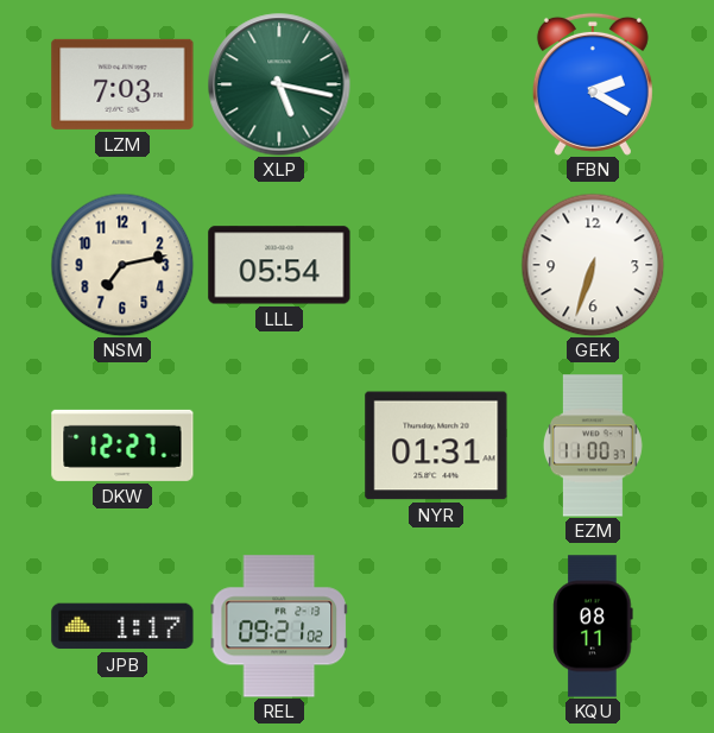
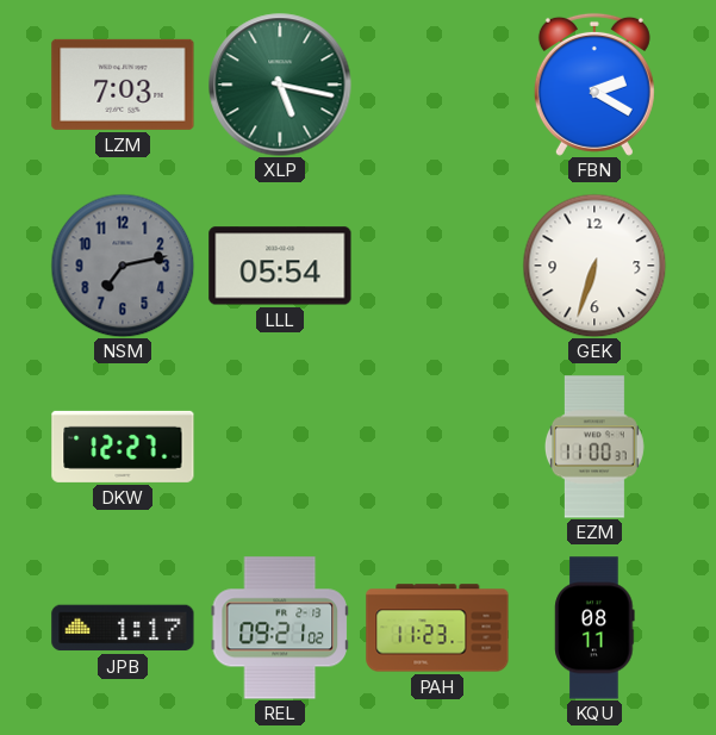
NSM dial: cream -> grey (123, 266)
NYR: 01:31 -> none (436, 446)
PAH: none -> 11:23 (437, 628)
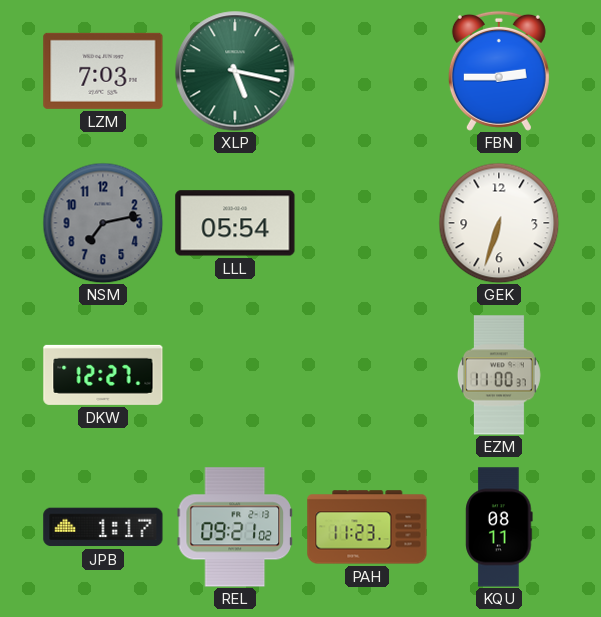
FBN: 2:20 -> 2:45 (499, 71)
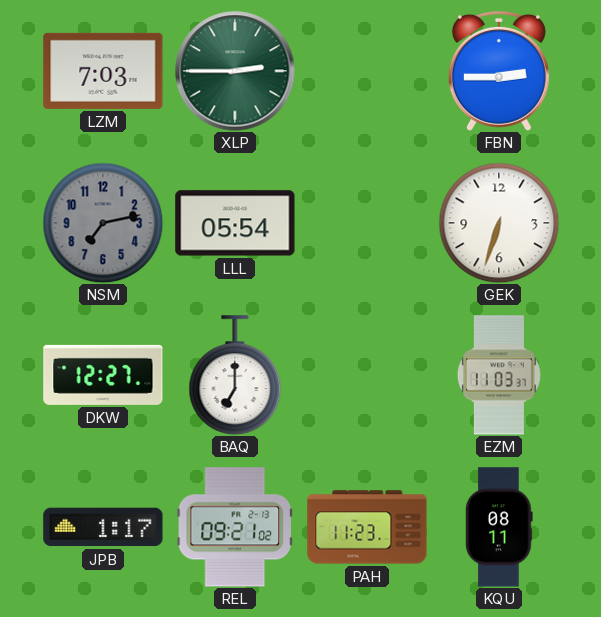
XLP: 5:17 -> 2:45 (235, 71)
BAQ: none -> 7:00 (235, 375)
EZM: 11:00 -> 11:03 (499, 375)
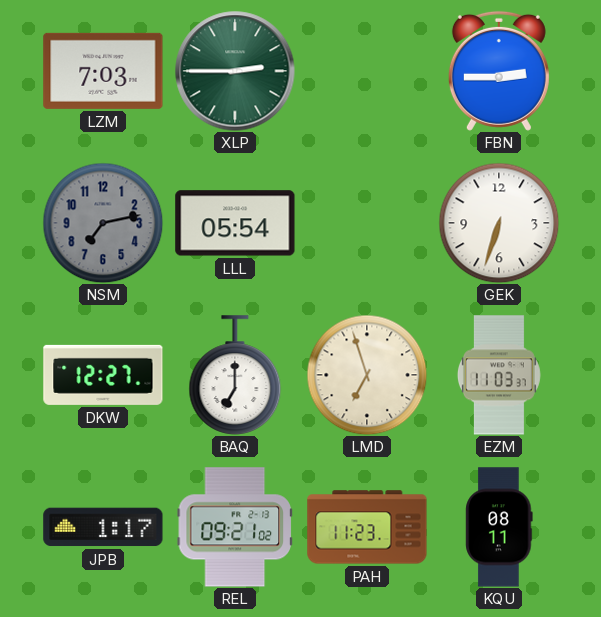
LMD: none -> 6:57 (367, 375)
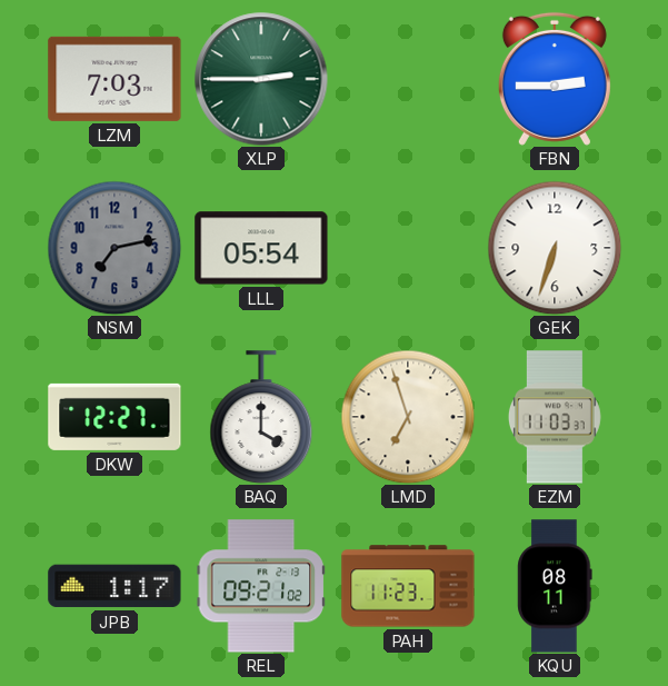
BAQ: 7:00 -> 4:00 (261, 417)
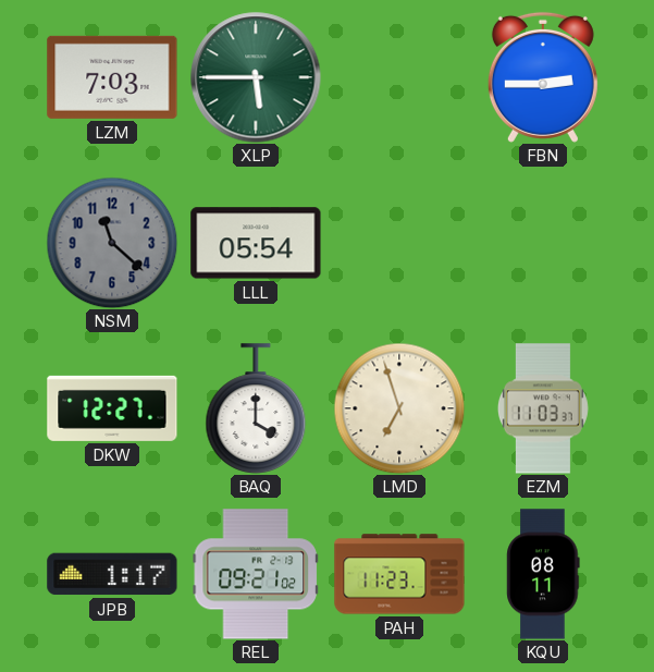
XLP: 2:45 -> 5:45 (256, 77)
NSM: 7:13 -> 11:22 (112, 243)
GEK: 6:33 -> none (555, 248)
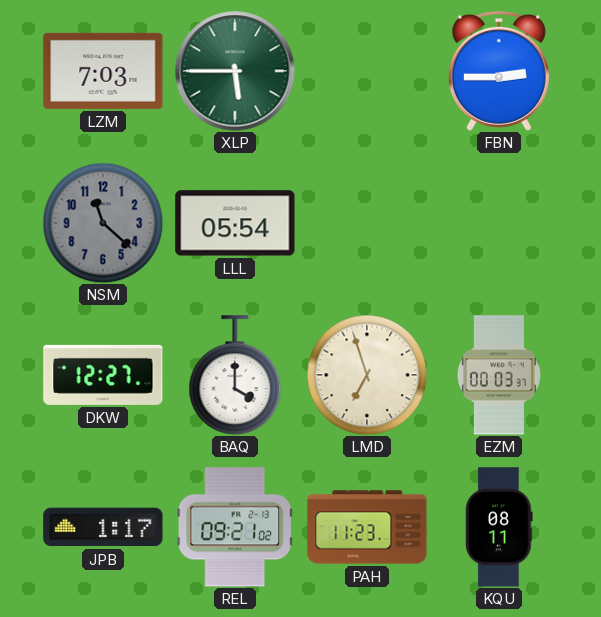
EZM: 11:03 -> 00:03 (499, 375)
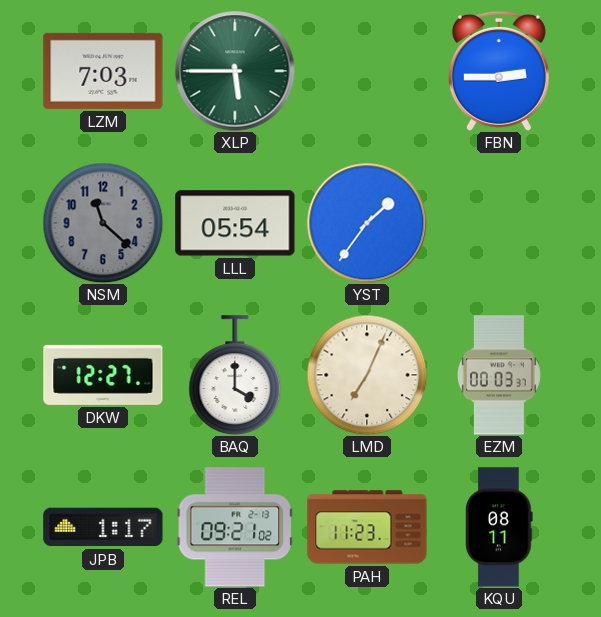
YST: none -> 1:36 (367, 223)
LMD: 6:57 -> 7:04 (367, 375)
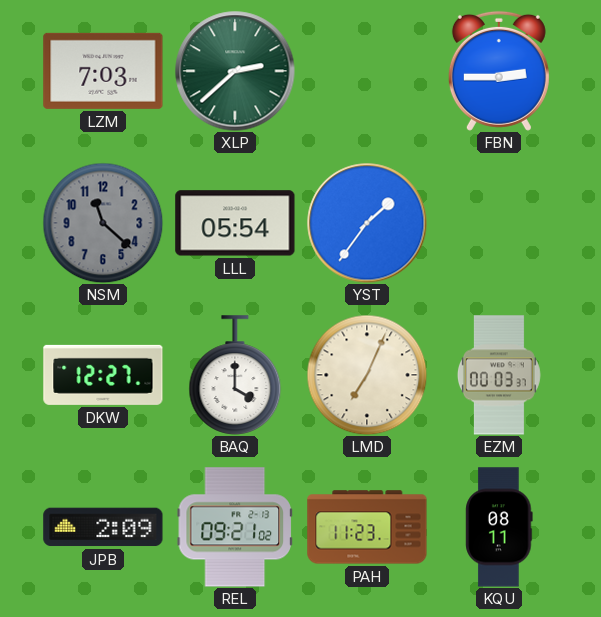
XLP: 5:45 -> 2:38 (235, 71)
JPB: 1:17 -> 2:09 (103, 527)
